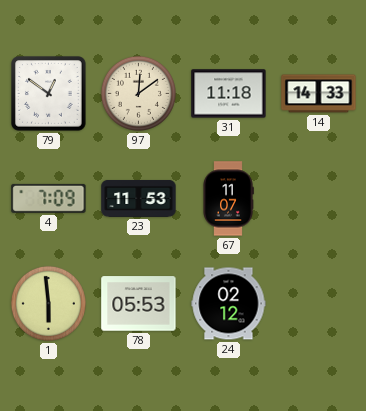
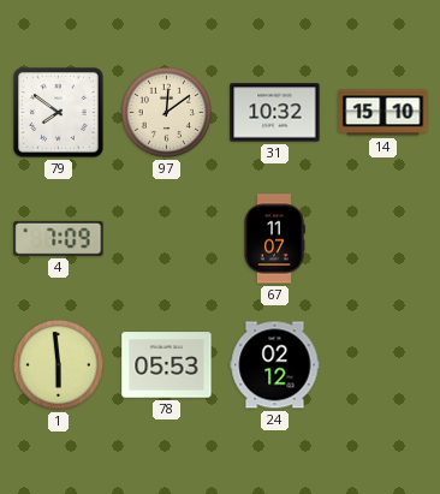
79: 12:51 -> 7:51 (59, 113)
31: 11:18 -> 10:32 (275, 113)
14: 14:33 -> 15:10 (383, 113)
23: 11:53 -> none (139, 198)
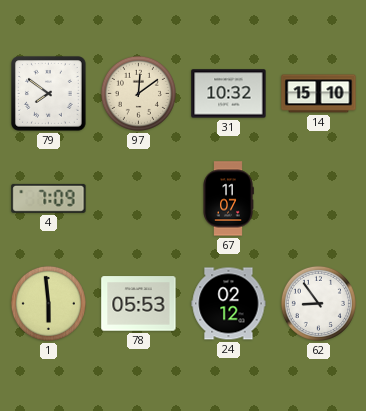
62: none -> 8:54 (318, 303)
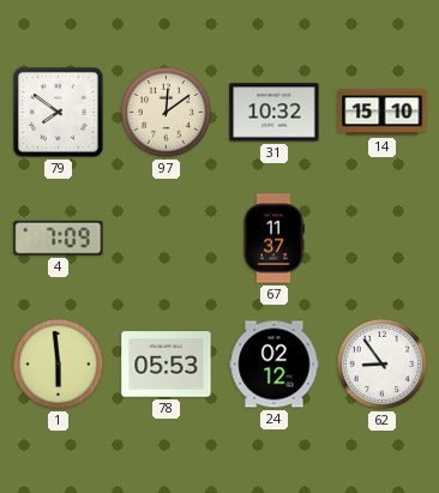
67: 11:07 -> 11:37 (273, 239)
